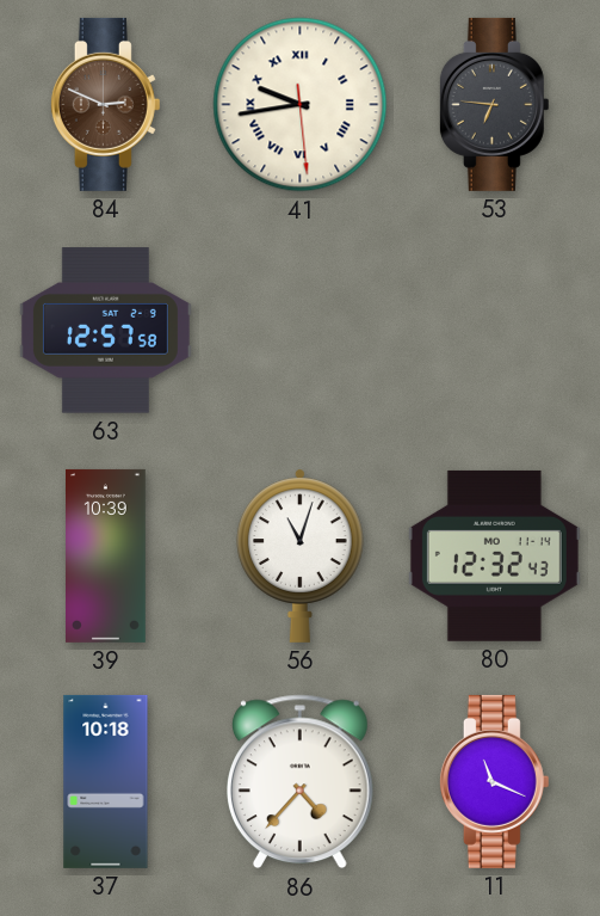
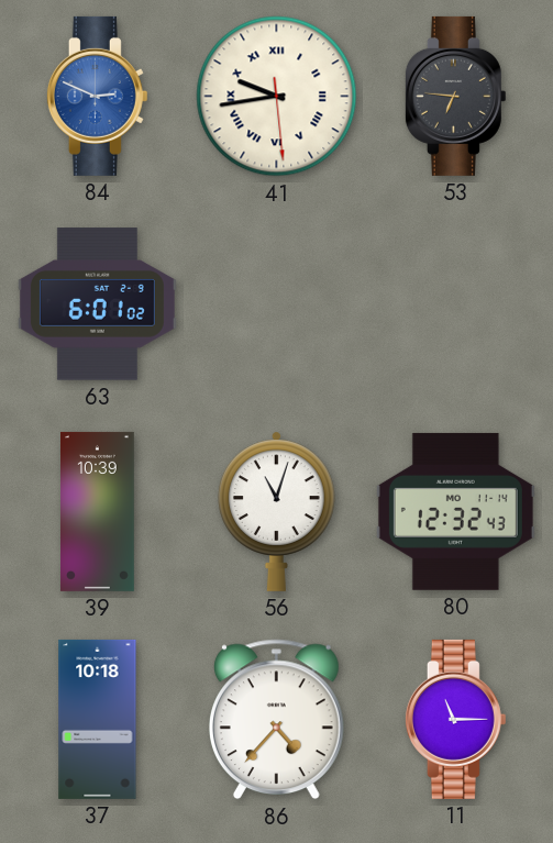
84 dial: brown -> blue (97, 96)
63: 12:57 -> 6:01 (97, 304)
11: 11:19 -> 11:15 (455, 719)
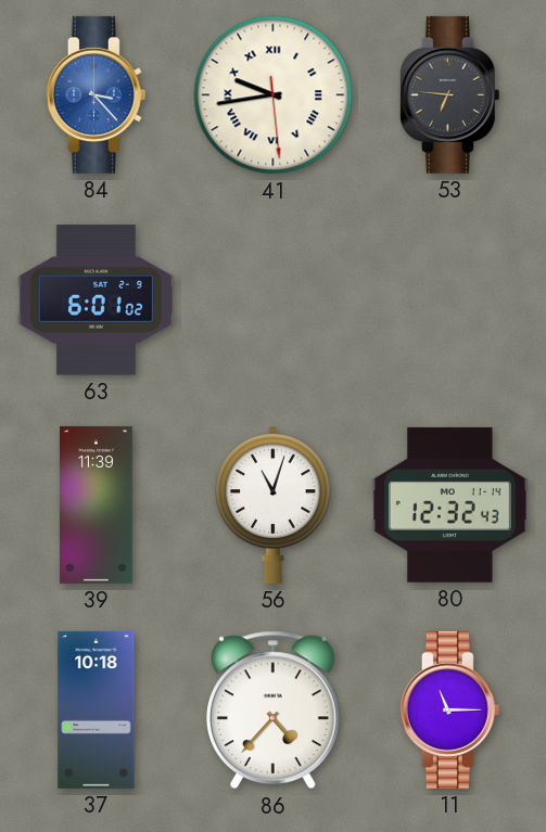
84: 2:49 -> 3:23 (96, 94)
39: 10:39 -> 11:39 (97, 504)
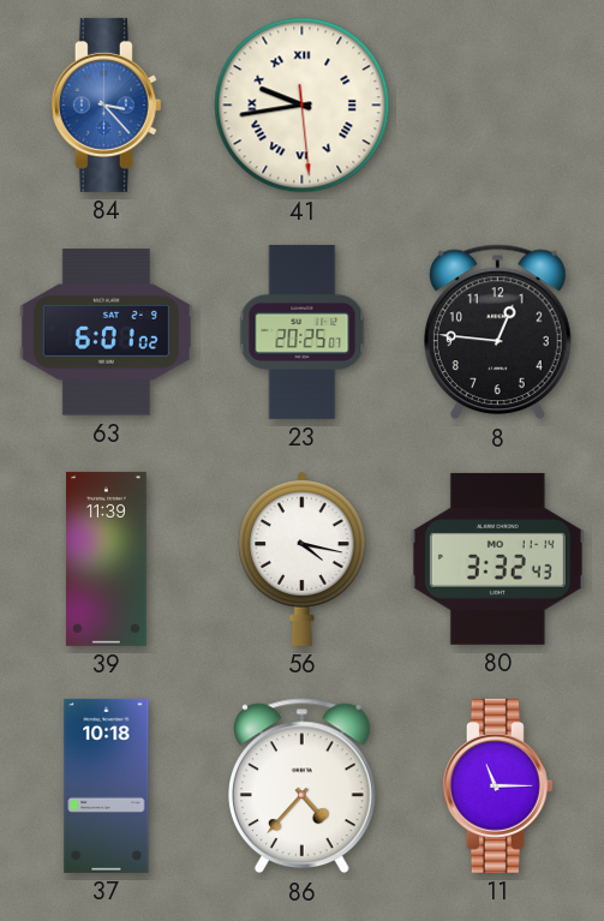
53: 6:46 -> none (449, 94)
23: none -> 20:25 (303, 331)
8: none -> 12:46 (497, 333)
56: 11:03 -> 4:17 (303, 558)
80: 12:32 -> 3:32 (497, 558)
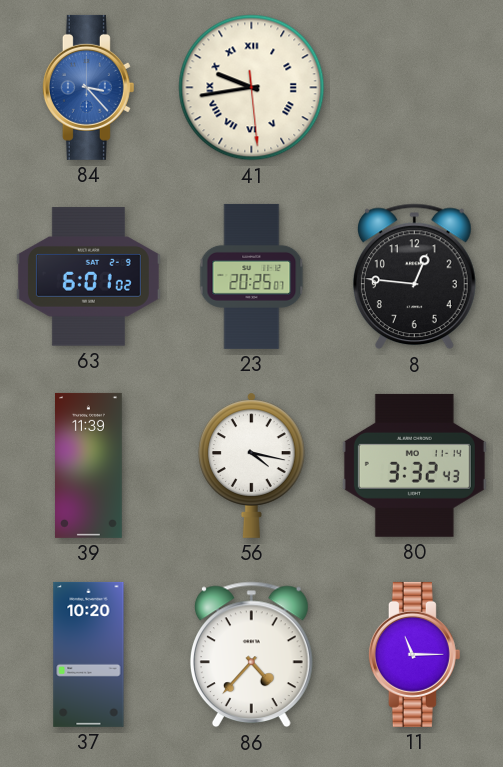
37: 10:18 -> 10:20 (89, 654)
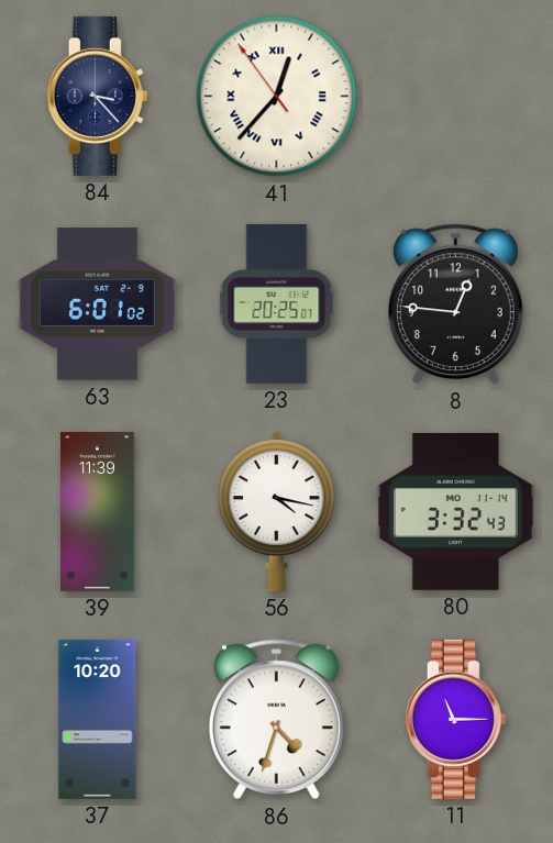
84 dial: blue -> navy (97, 96)
41: 9:43 -> 12:36 (277, 97)
86: 4:37 -> 4:33 (276, 720)
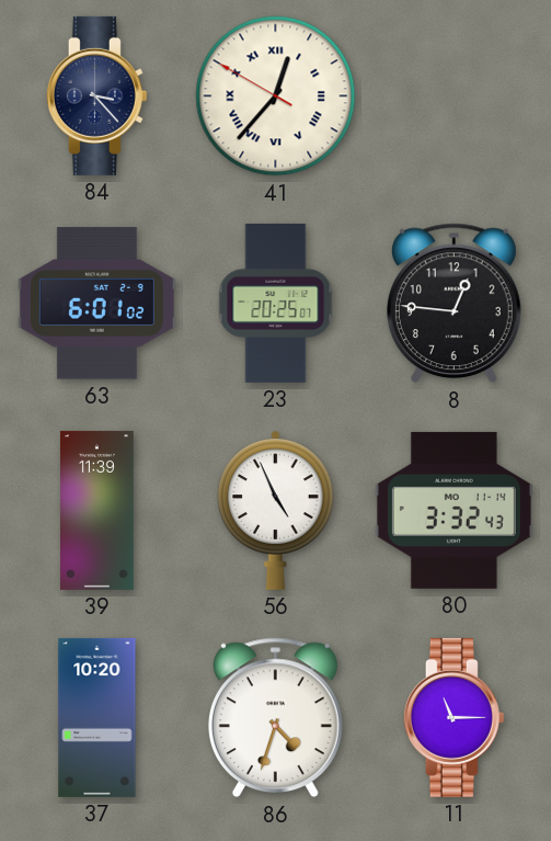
41: 12:36:54 -> 12:36:50 (276, 96)
56: 4:17 -> 4:56 (276, 510)
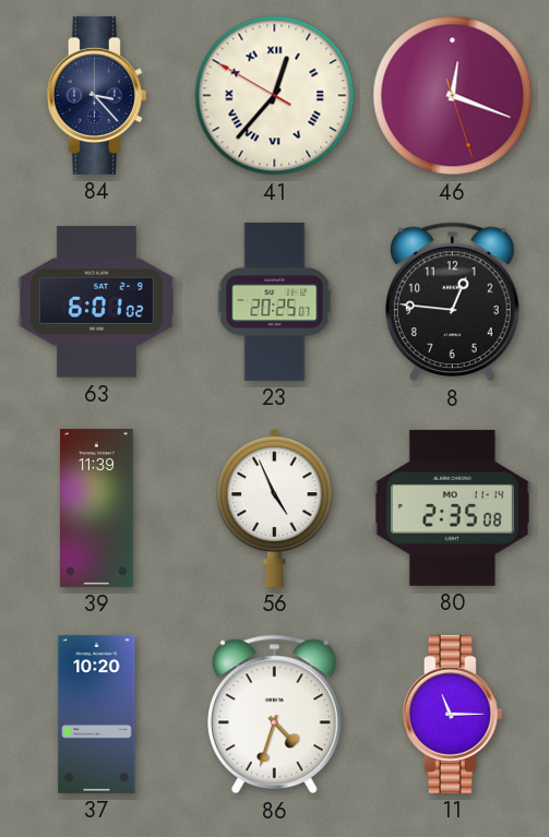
46: none -> 12:18 (453, 96)
80: 3:32 -> 2:35 (452, 507)
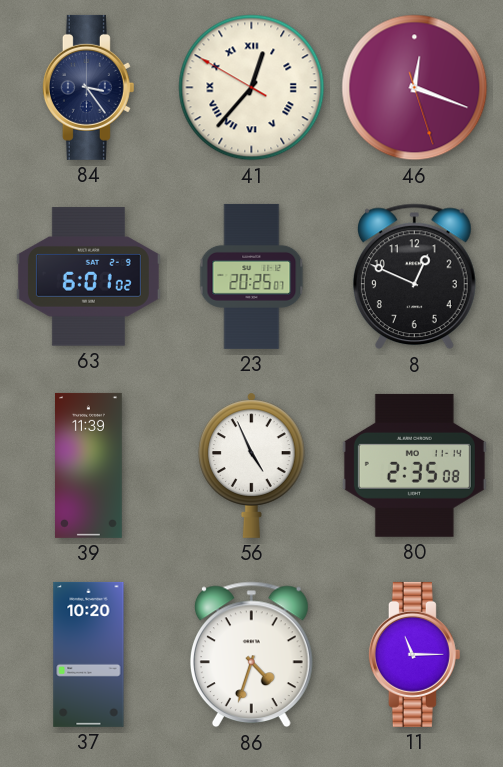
84: 3:23 -> 3:24 (88, 87)
8: 12:46 -> 12:49 (414, 277)
